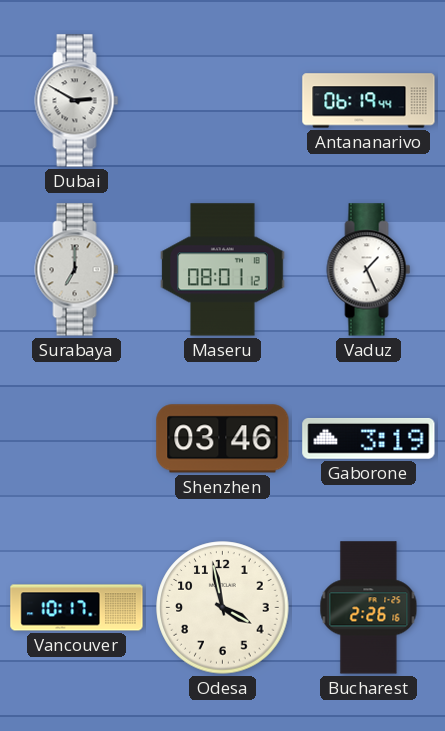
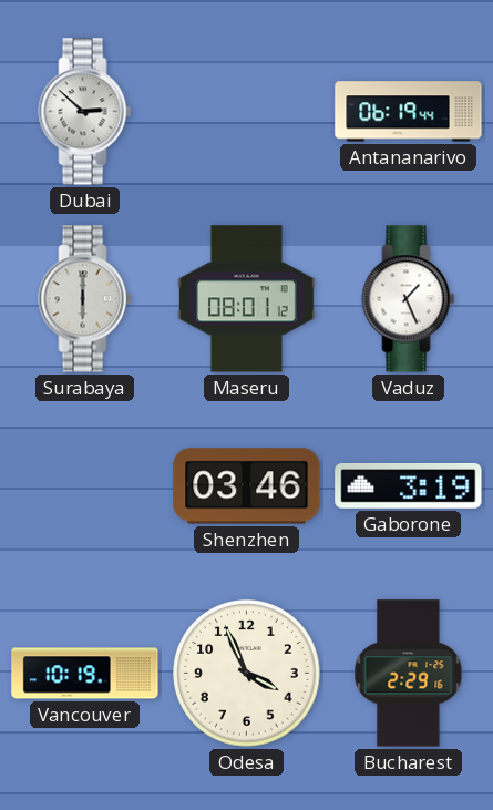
Dubai: 2:50 -> 2:52 (85, 112)
Surabaya: 7:00 -> 6:00 (85, 299)
Vancouver: 10:17 -> 10:19 (85, 674)
Odesa: 3:58 -> 3:56 (247, 674)
Bucharest: 2:26 -> 2:29 (409, 674)
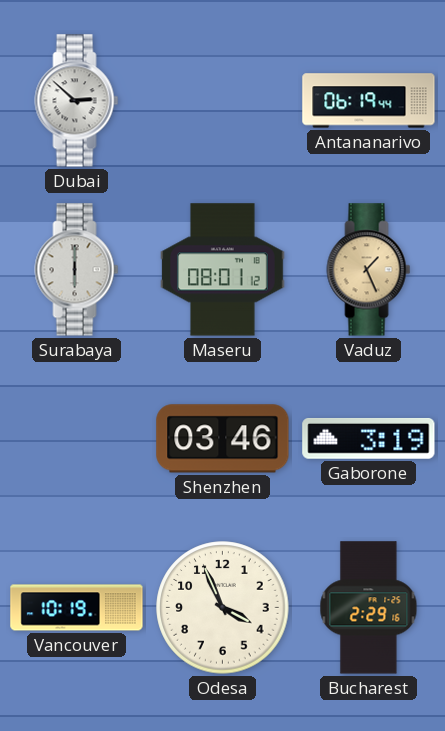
Vaduz dial: white -> champagne (369, 270)
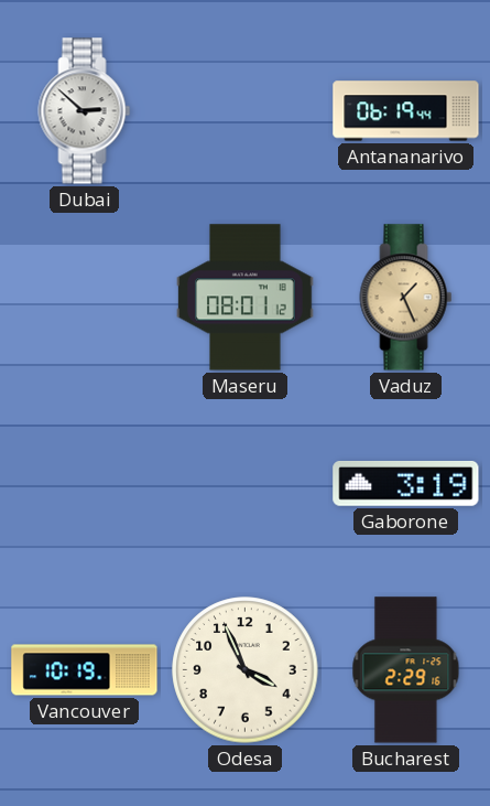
Surabaya: 6:00 -> none (77, 270)
Shenzhen: 03:46 -> none (223, 439)
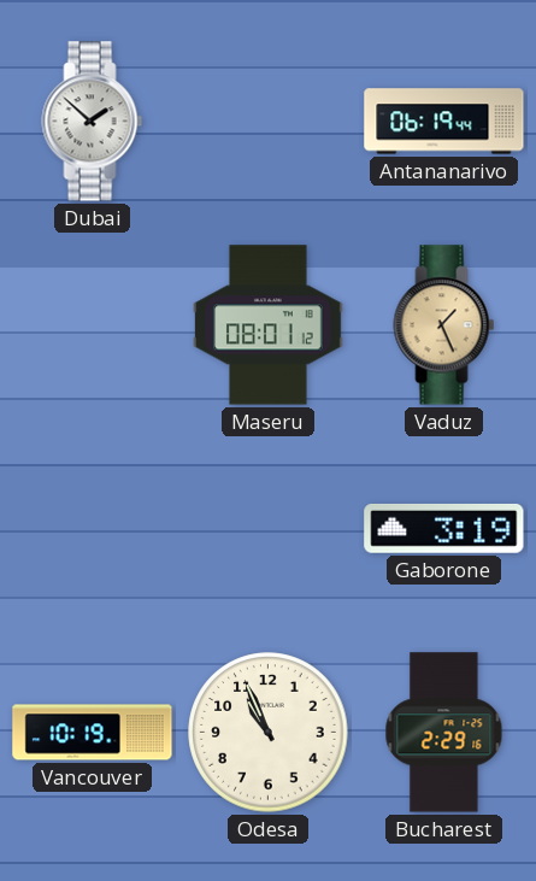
Dubai: 2:52 -> 1:52 (93, 122)
Odesa: 3:56 -> 10:56 (269, 733)
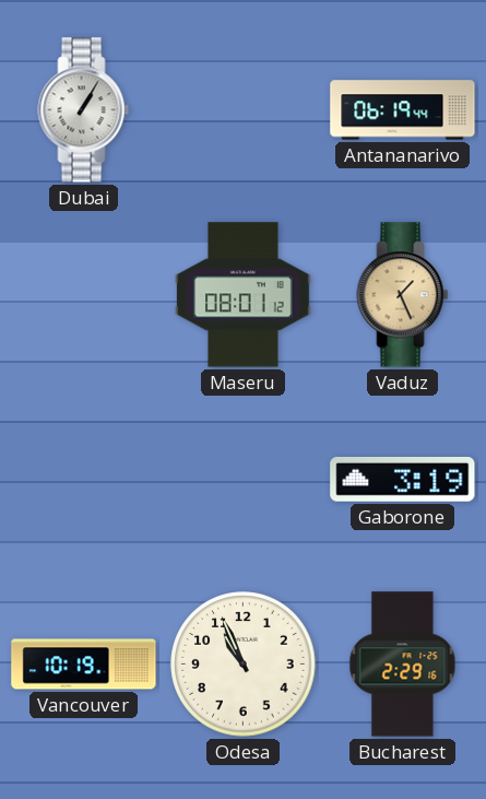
Dubai: 1:52 -> 1:05 (84, 110)
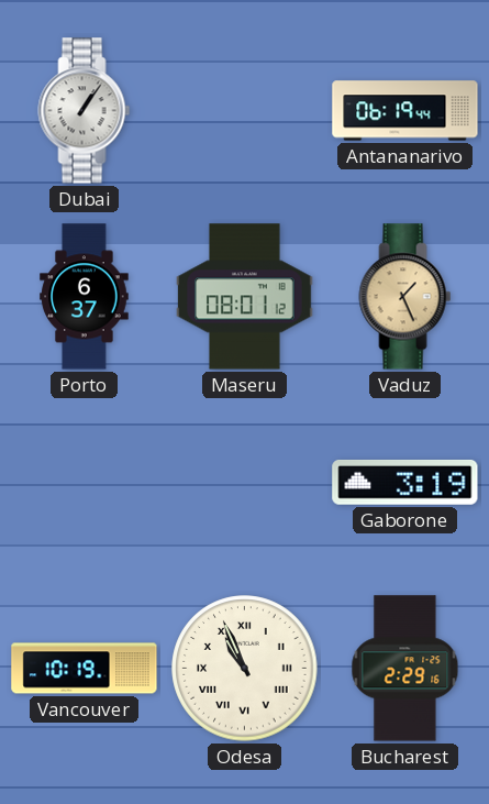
Dubai: 1:05 -> 1:06 (85, 111)
Porto: none -> 6:37 (85, 297)
Odesa numerals: Arabic -> Roman (245, 669)
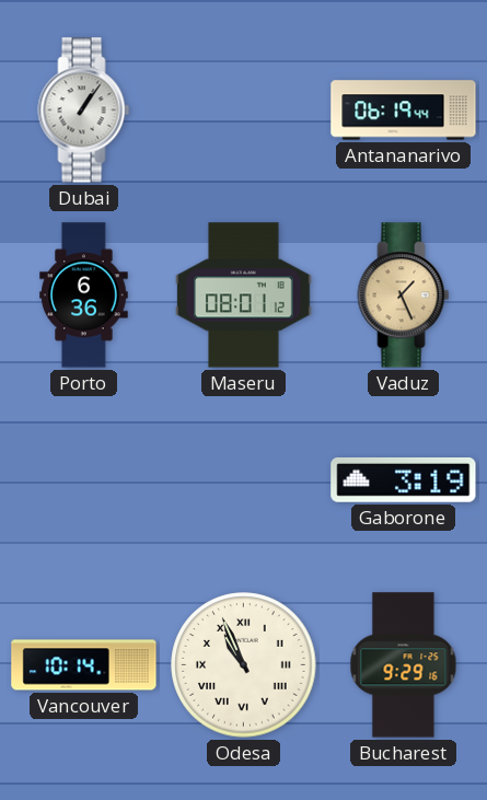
Porto: 6:37 -> 6:36 (84, 295)
Vancouver: 10:19 -> 10:14 (84, 665)
Bucharest: 2:29 -> 9:29 (404, 665)
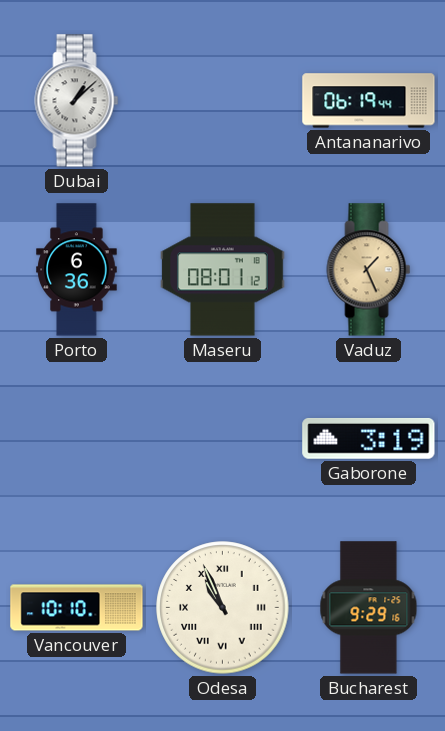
Dubai: 1:06 -> 1:08 (77, 101)
Vancouver: 10:14 -> 10:10 (77, 608)
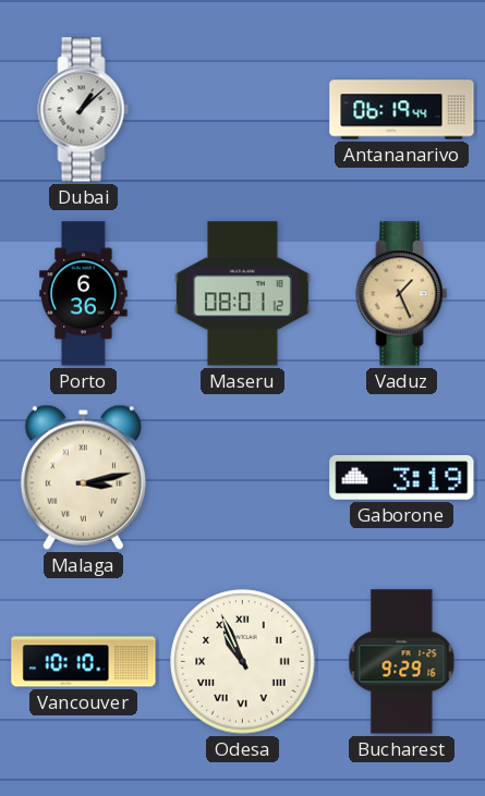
Malaga: none -> 3:13 (83, 477)
